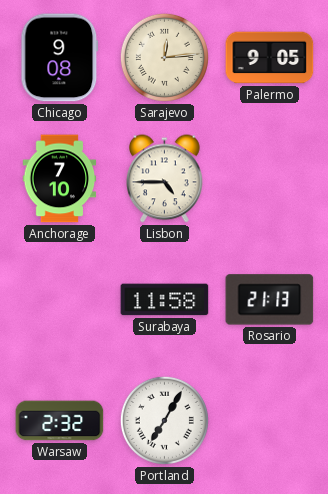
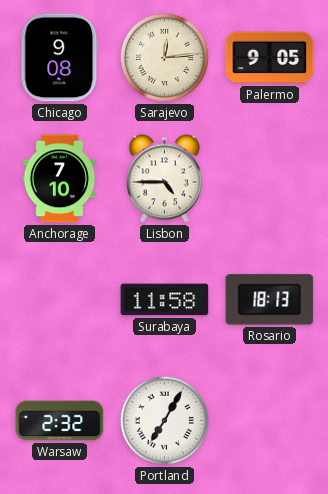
Rosario: 21:13 -> 18:13 (270, 300)
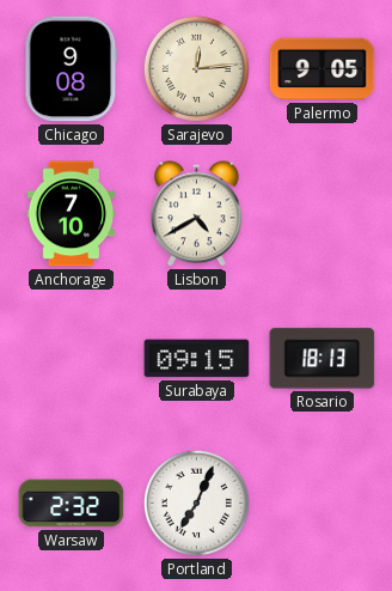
Lisbon: 4:45 -> 4:40 (197, 214)
Surabaya: 11:58 -> 09:15 (197, 359)
Portland: 7:05 -> 7:04 (196, 502)
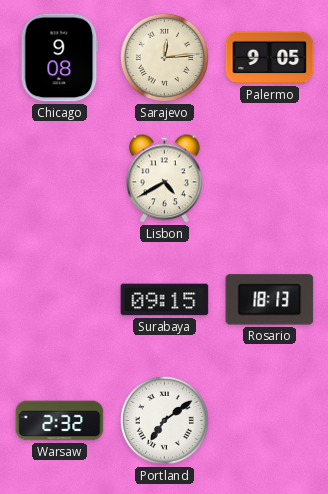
Anchorage: 7:10 -> none (72, 214)
Portland: 7:04 -> 7:09 (164, 420)
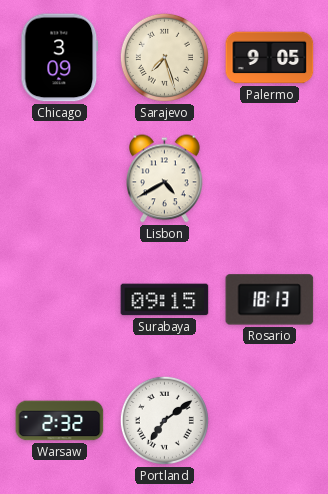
Chicago: 9:08 -> 3:09 (60, 58)
Sarajevo: 12:14 -> 7:27 (164, 57)
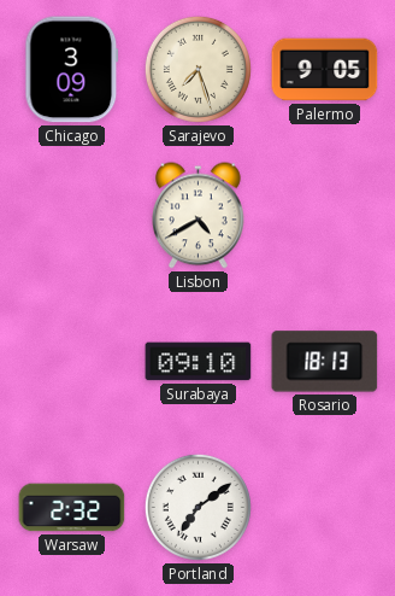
Surabaya: 09:15 -> 09:10 (199, 362)
